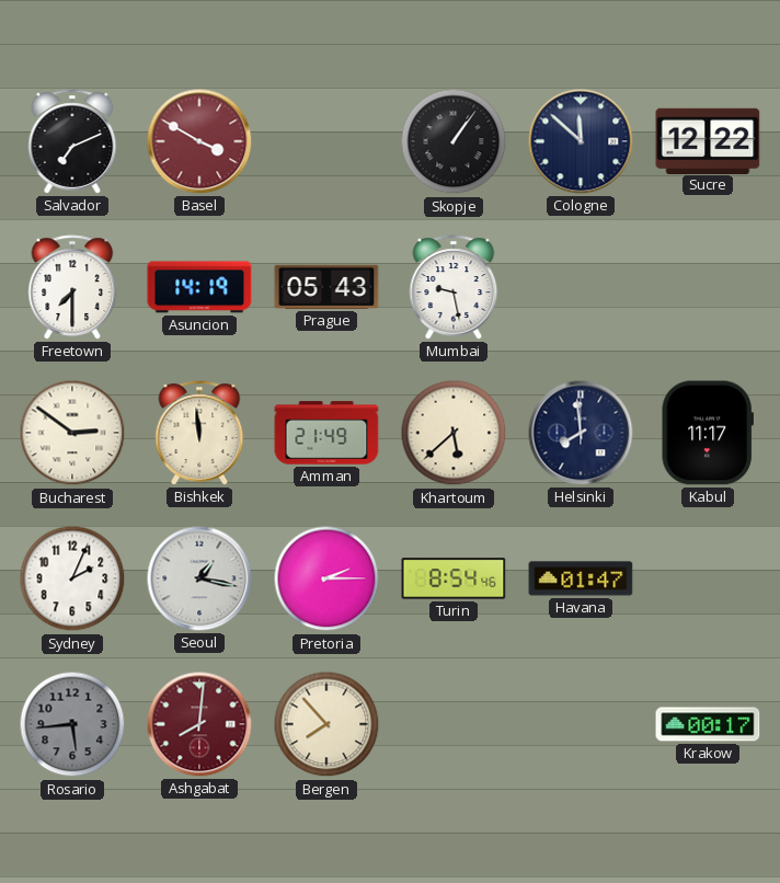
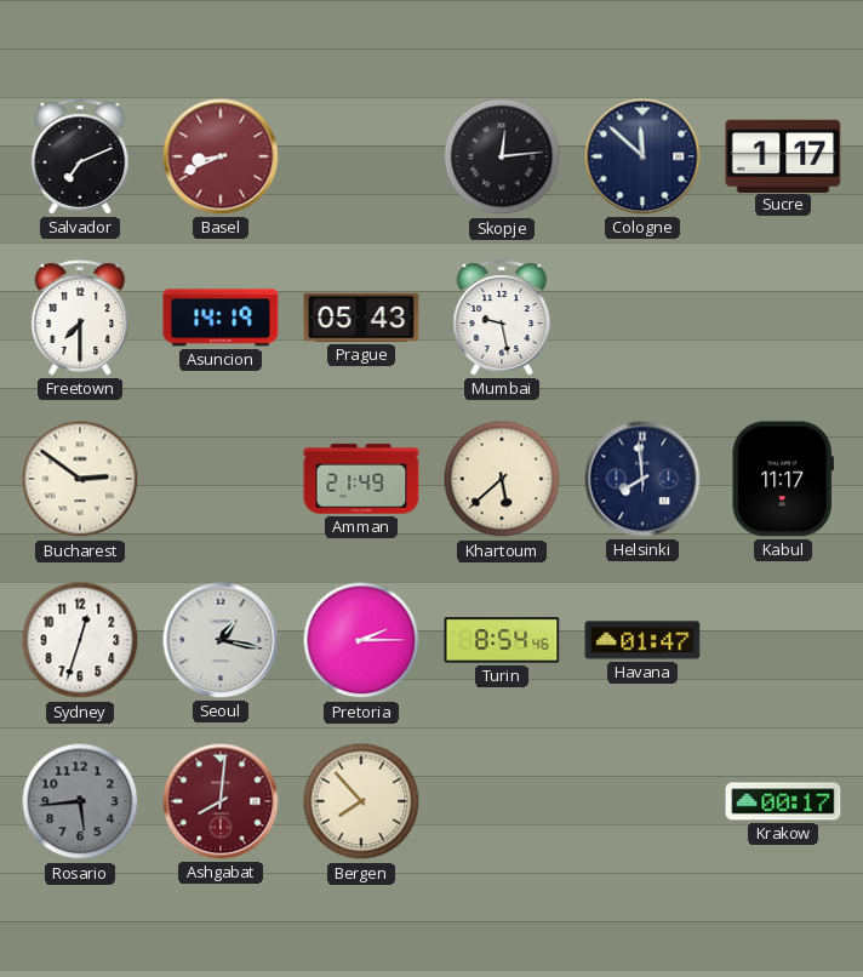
Basel: 3:50 -> 8:41 (221, 156)
Skopje: 1:06 -> 12:14 (502, 156)
Sucre: 12:22 -> 1:17 (783, 155)
Bishkek: 11:59 -> none (199, 433)
Sydney: 2:04 -> 12:33 (80, 640)
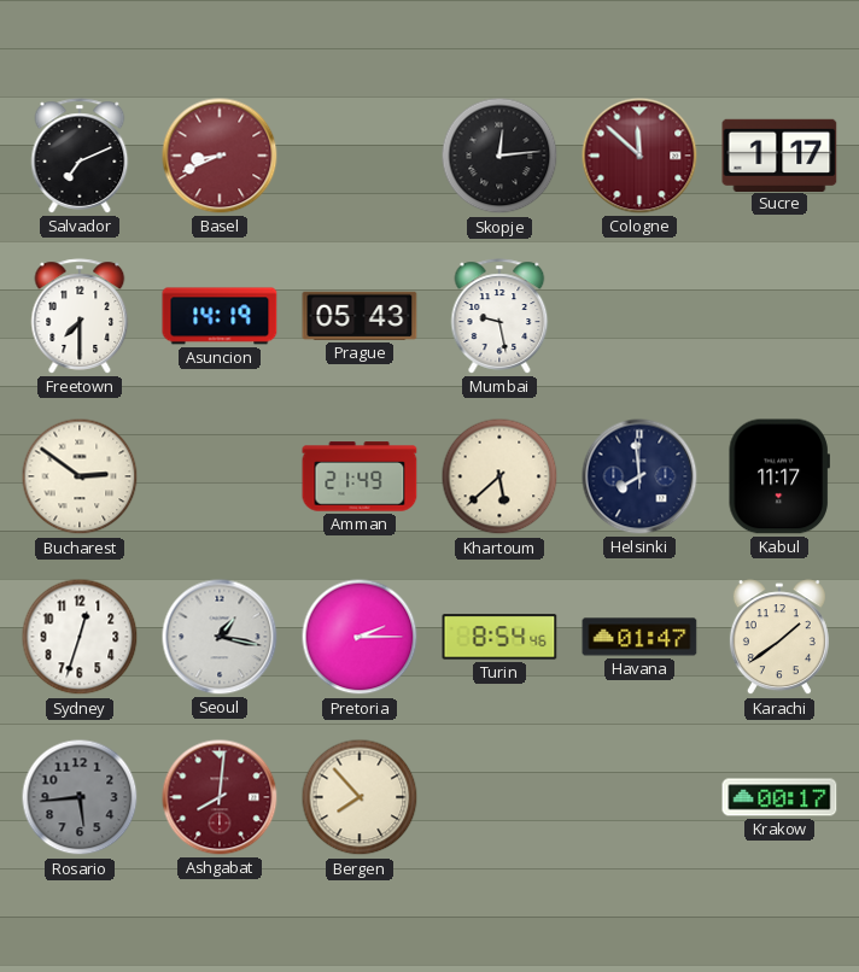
Cologne dial: navy -> burgundy (639, 156)
Karachi: none -> 1:39 (779, 638)
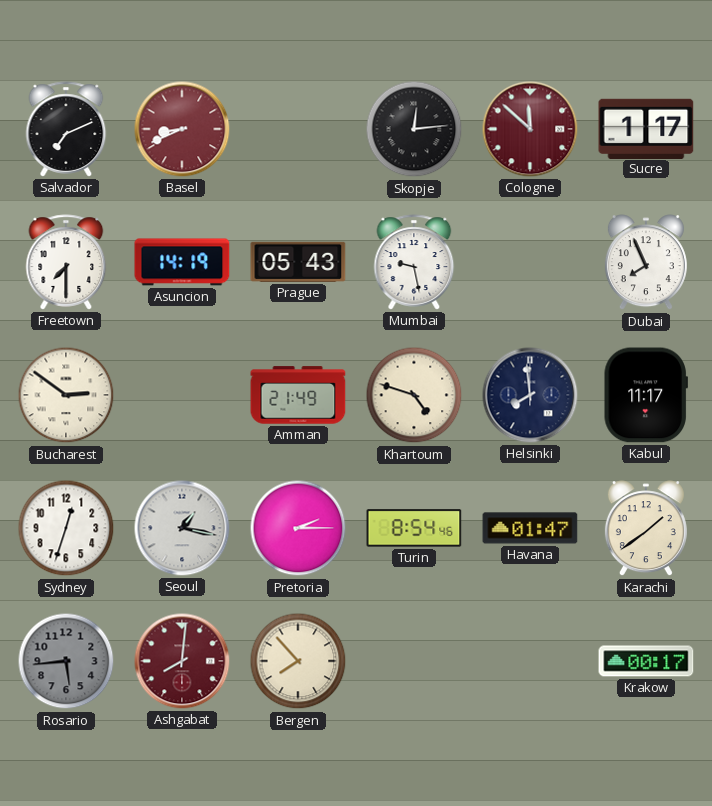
Dubai: none -> 7:56 (646, 263)
Khartoum: 5:38 -> 4:48 (414, 395)
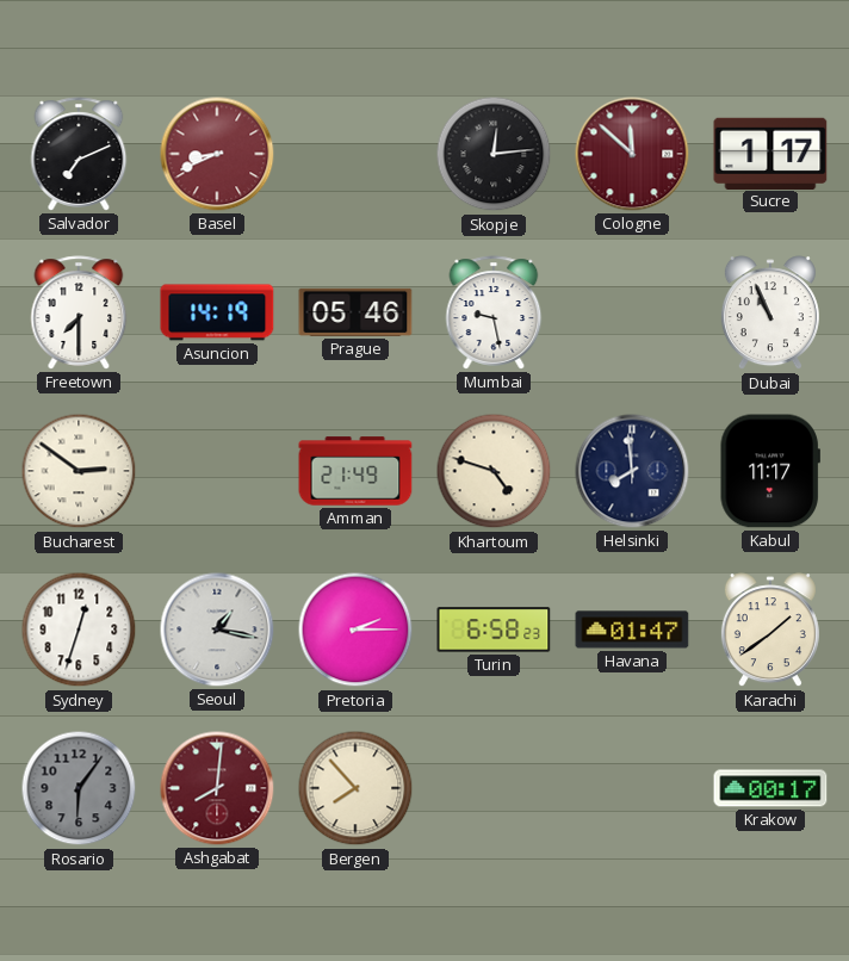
Prague: 05:43 -> 05:46 (355, 312)
Dubai: 7:56 -> 10:56 (770, 314)
Turin: 8:54 -> 6:58 (494, 630)
Rosario: 5:44 -> 6:06 (79, 788)
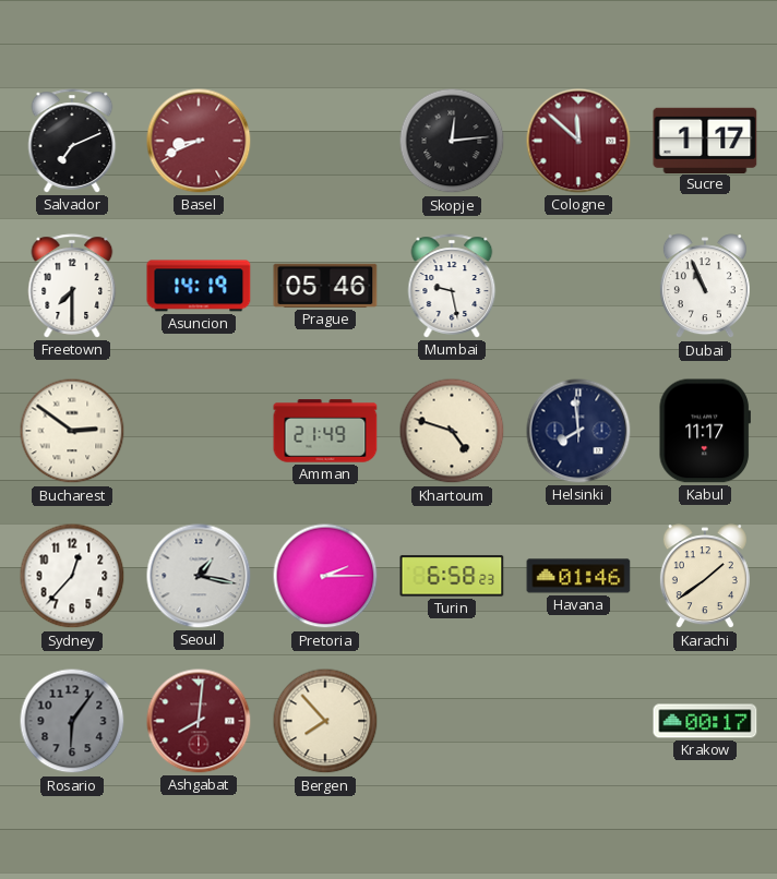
Sydney: 12:33 -> 12:37 (72, 576)
Havana: 01:47 -> 01:46 (578, 576)
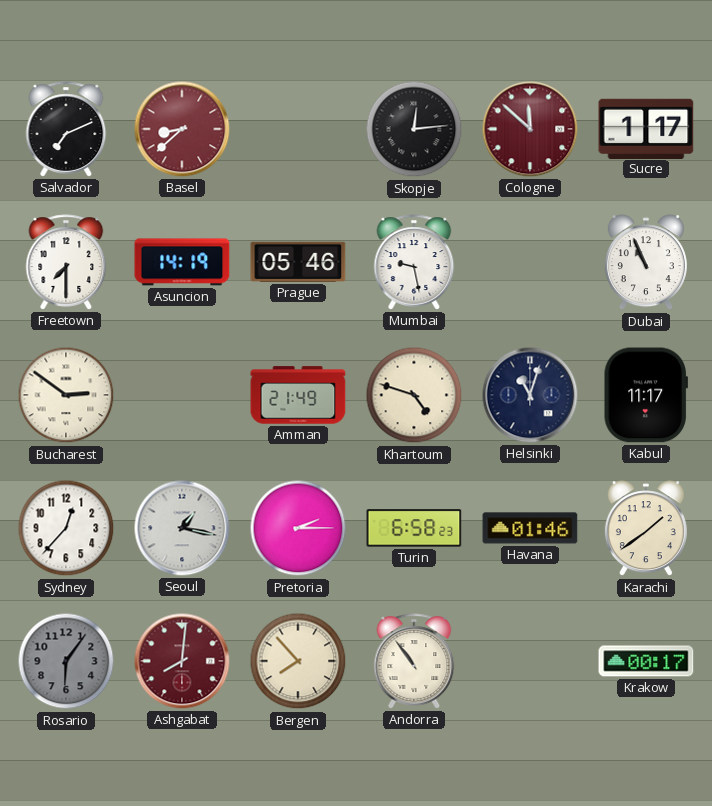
Basel: 8:41 -> 8:38 (182, 129)
Helsinki: 7:59 -> 11:03 (530, 395)
Andorra: none -> 10:54 (414, 661)
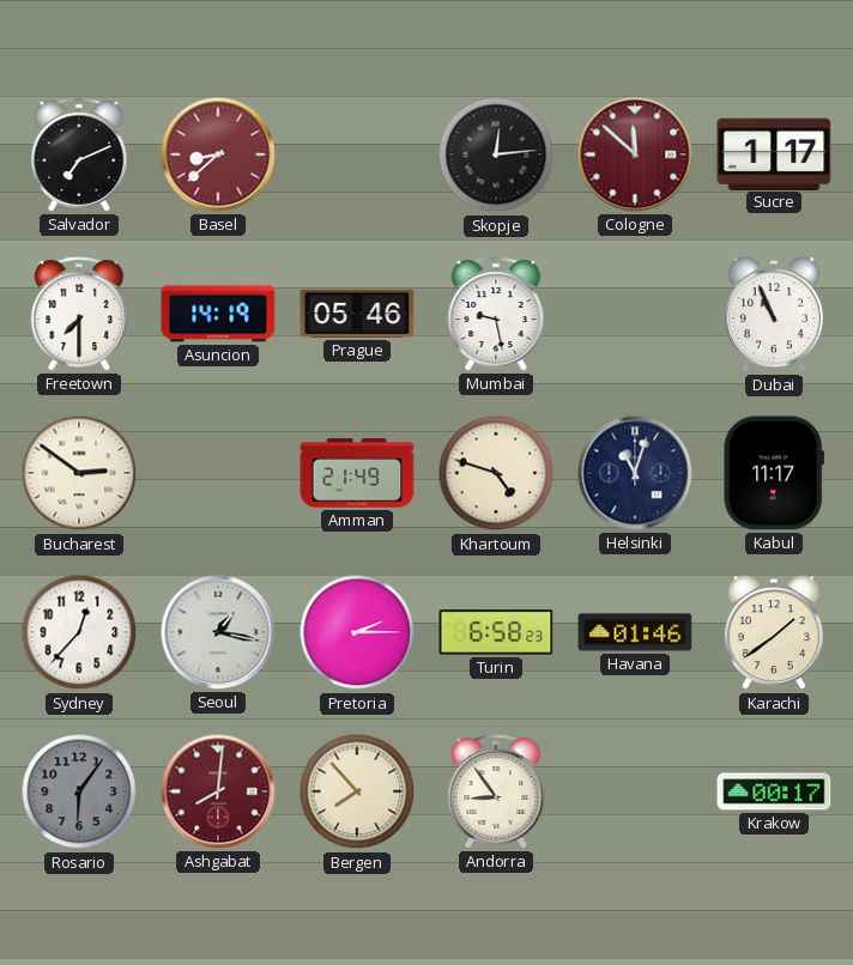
Andorra: 10:54 -> 8:54 (496, 791)
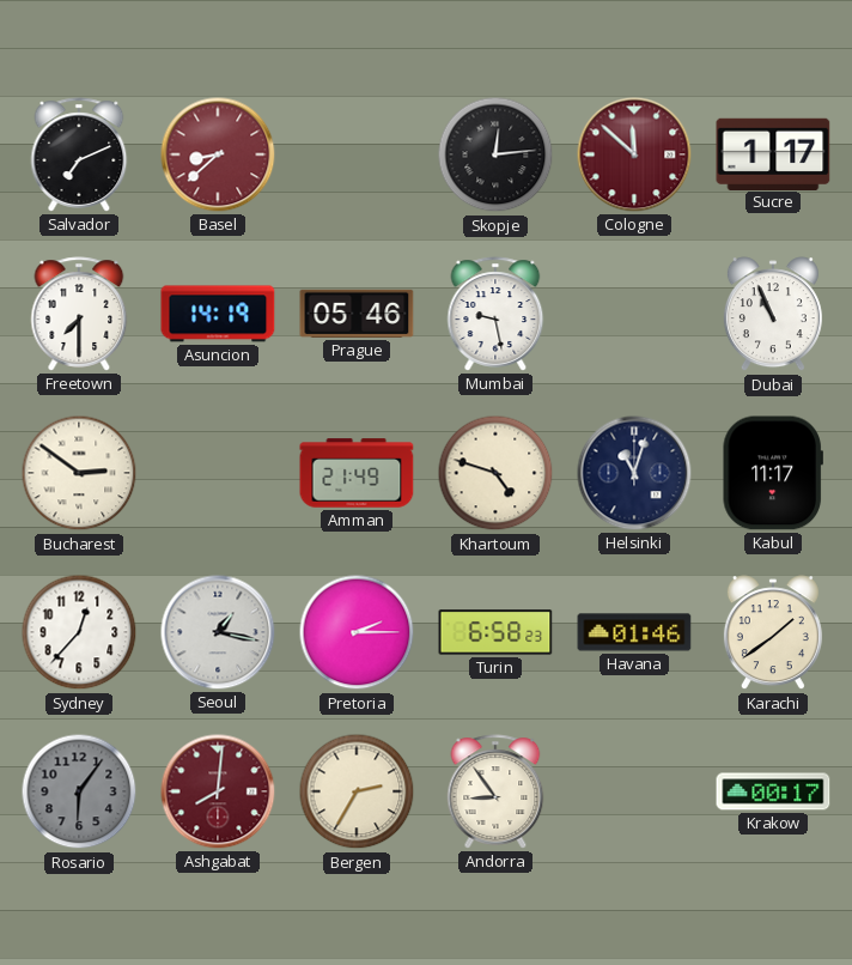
Bergen: 7:53 -> 2:35 (357, 791)
